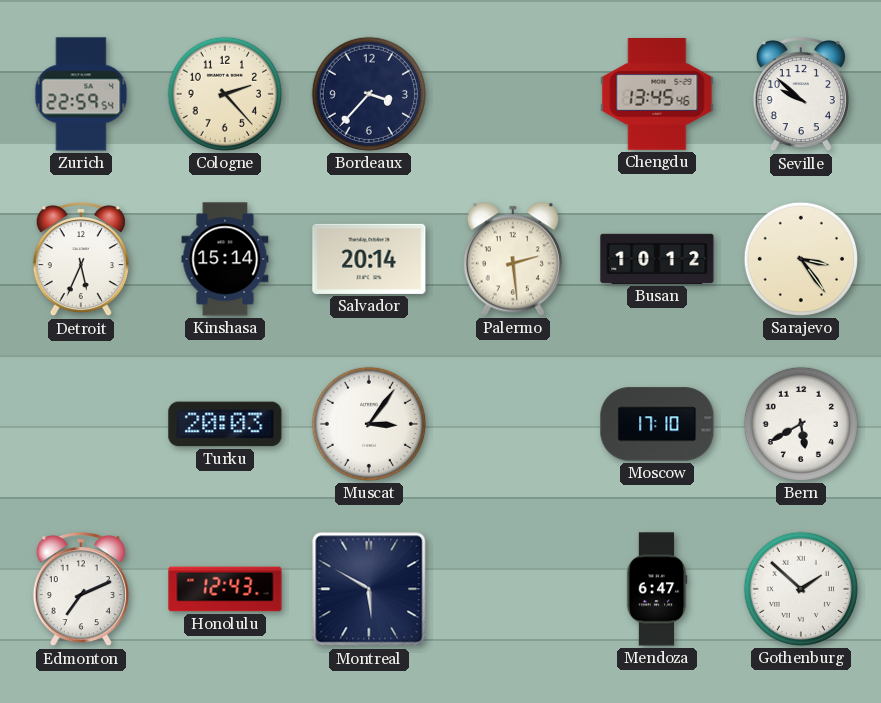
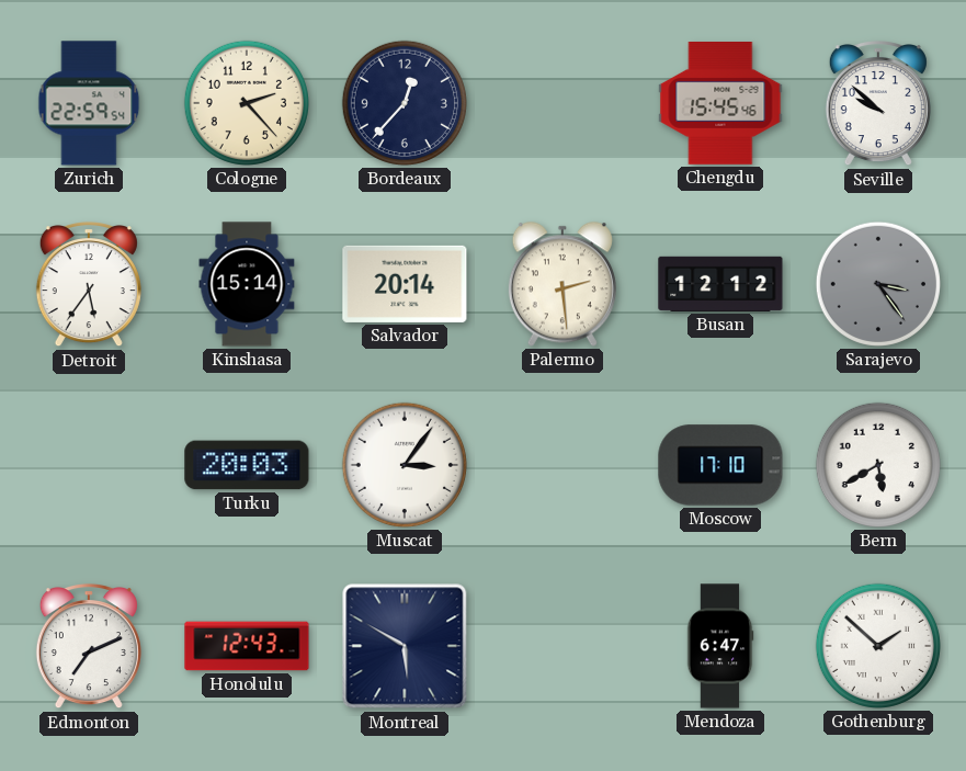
Bordeaux: 3:37 -> 12:37 (405, 103)
Chengdu: 13:45 -> 15:45 (720, 104)
Detroit: 5:34 -> 5:36 (89, 285)
Busan: 10:12 -> 12:12 (720, 284)
Sarajevo dial: cream -> grey (878, 284)
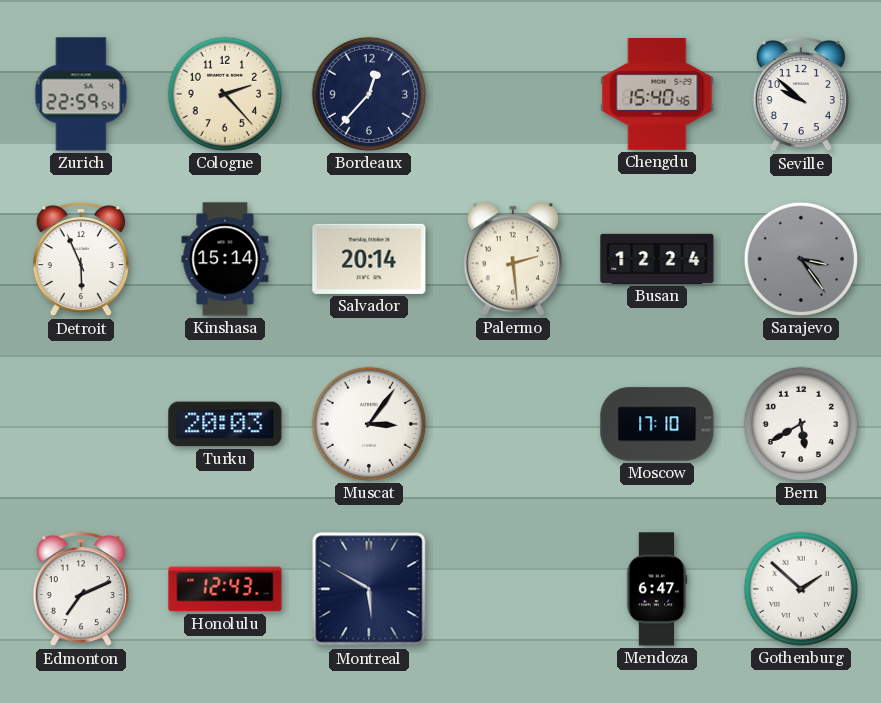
Chengdu: 15:45 -> 15:40 (657, 95)
Detroit: 5:36 -> 5:56 (81, 260)
Busan: 12:12 -> 12:24 (657, 259)
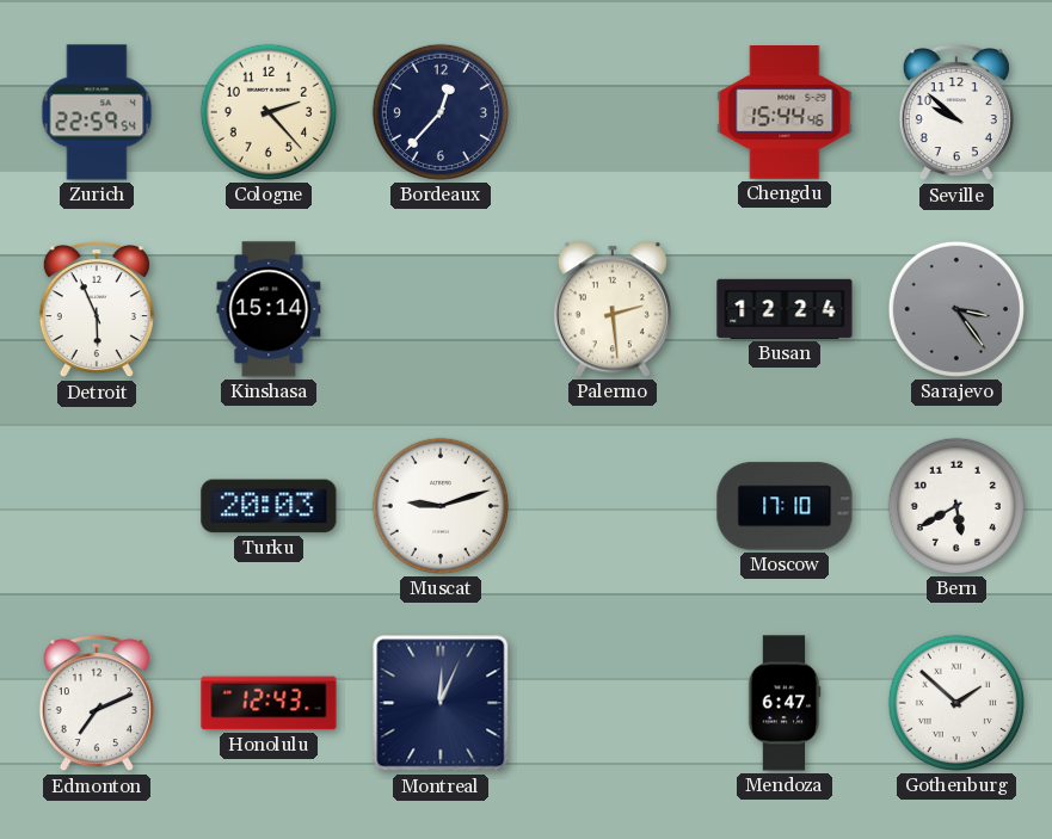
Chengdu: 15:40 -> 15:44 (785, 113)
Salvador: 20:14 -> none (369, 259)
Muscat: 3:06 -> 9:12 (441, 506)
Montreal: 5:50 -> 12:04 (441, 703)
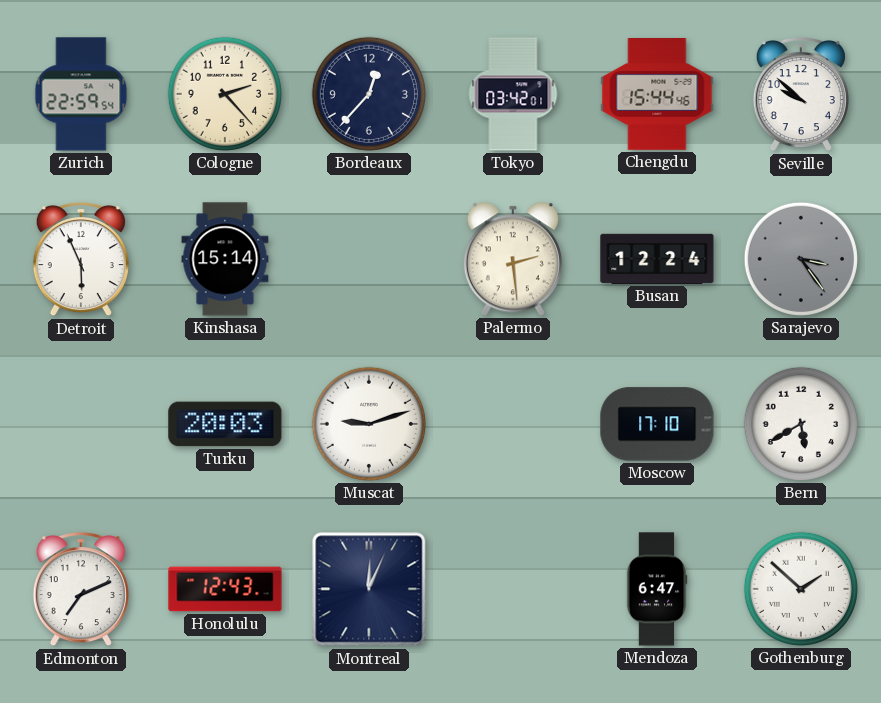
Tokyo: none -> 03:42 (513, 94)
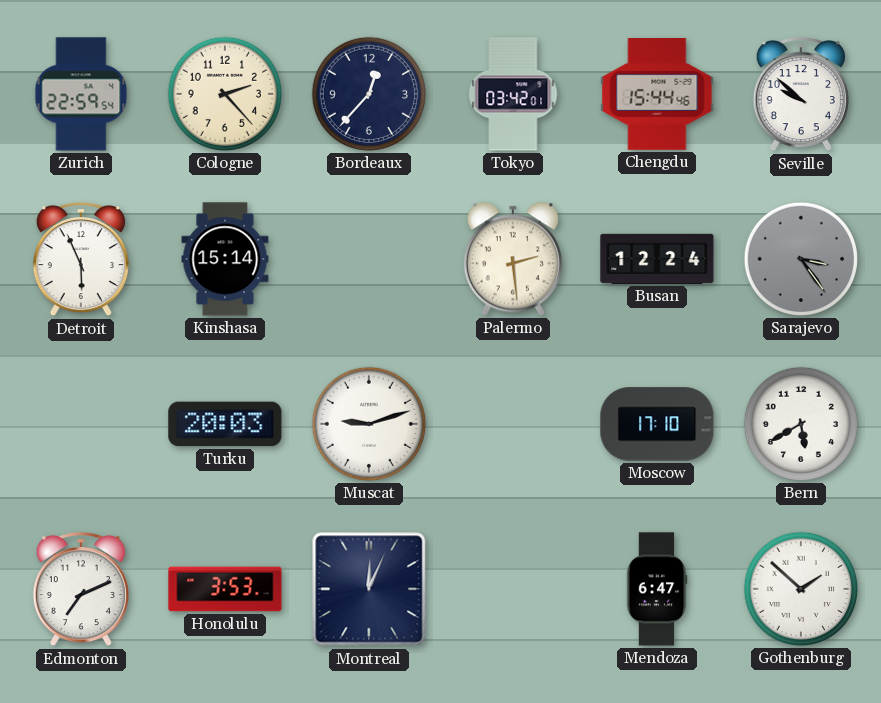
Honolulu: 12:43 -> 3:53 (225, 589)
